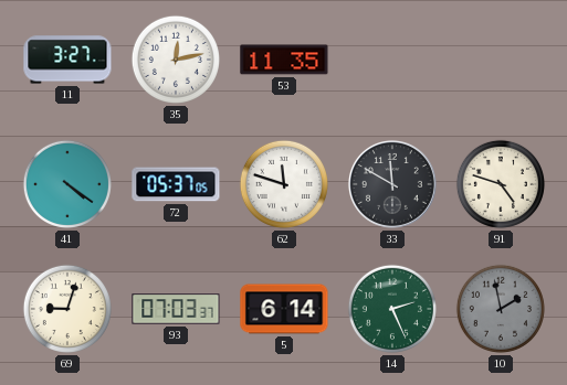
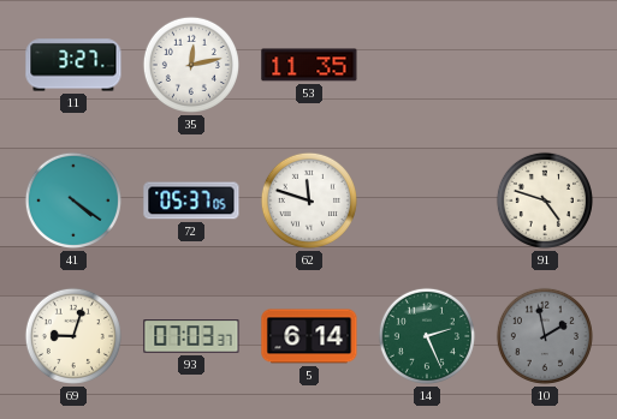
33: 11:50 -> none (392, 184)
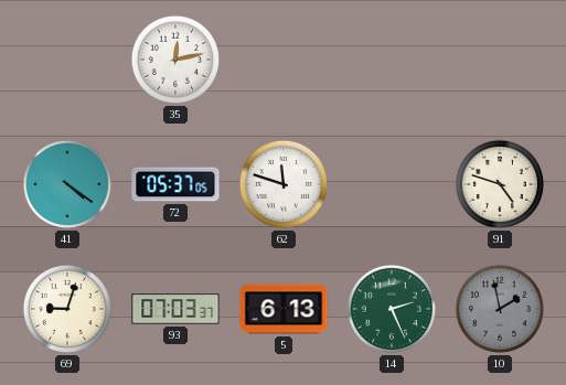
11: 3:27 -> none (73, 65)
53: 11:35 -> none (309, 65)
5: 6:14 -> 6:13 (284, 309)
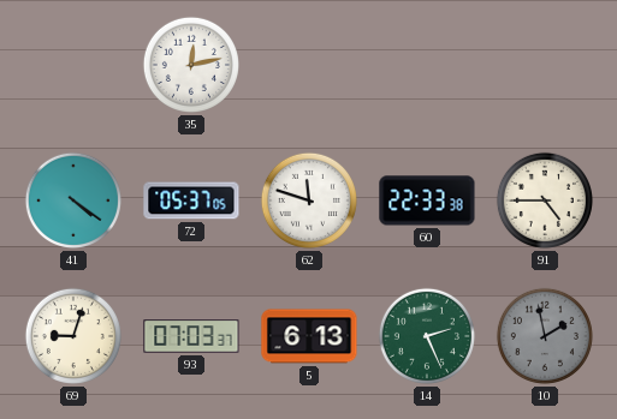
60: none -> 22:33 (427, 200)
91: 4:48 -> 4:45 (545, 200)
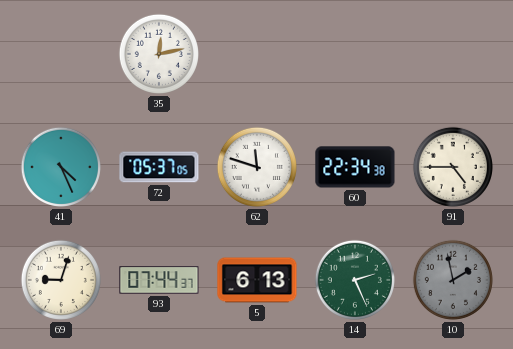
41: 4:21 -> 4:26 (61, 167)
60: 22:33 -> 22:34 (355, 167)
93: 07:03 -> 07:44 (159, 280)
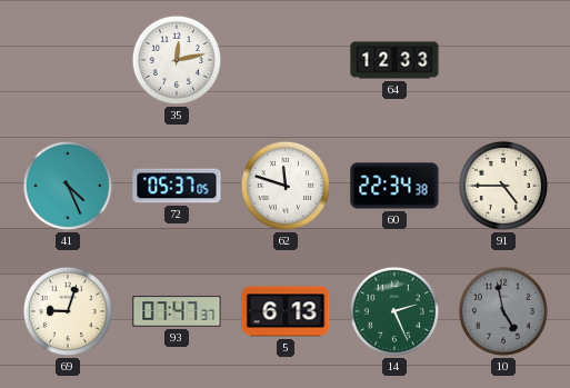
64: none -> 12:33 (394, 60)
93: 07:44 -> 07:47 (177, 311)
10: 1:58 -> 4:58 (503, 311)
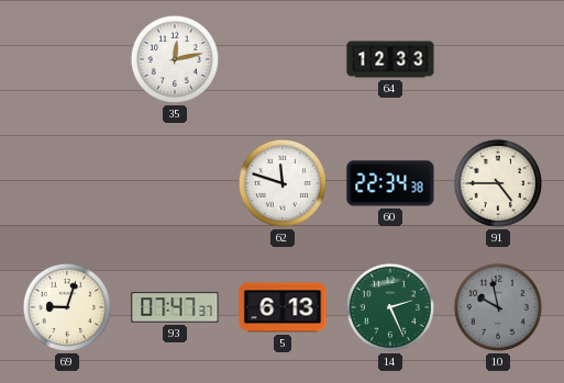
41: 4:26 -> none (68, 186)
72: 05:37 -> none (177, 186)
10: 4:58 -> 9:58 (498, 307)
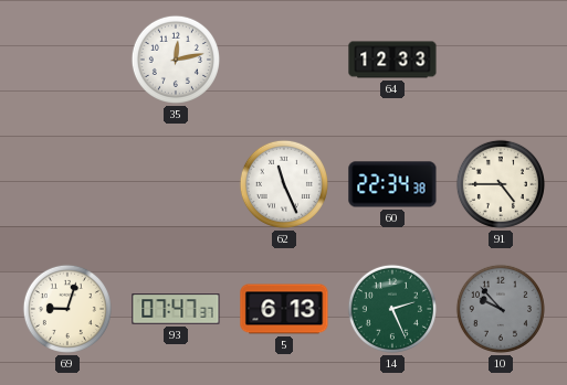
62: 11:48 -> 11:26 (284, 184)
10: 9:58 -> 9:53 (501, 309)
